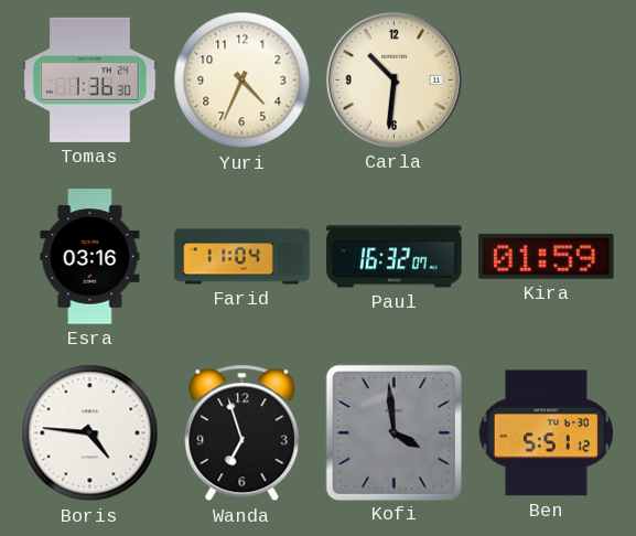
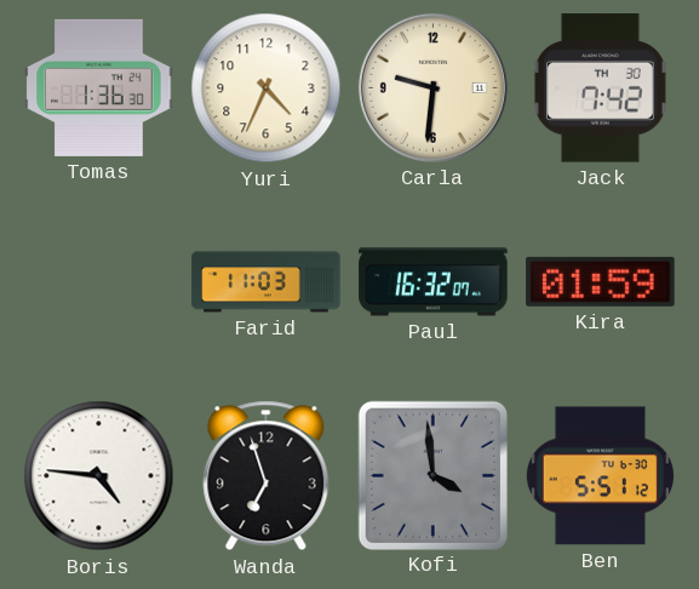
Carla: 10:31 -> 9:31 (432, 87)
Jack: none -> 7:42 (600, 88)
Esra: 03:16 -> none (90, 257)
Farid: 11:04 -> 11:03 (267, 282)
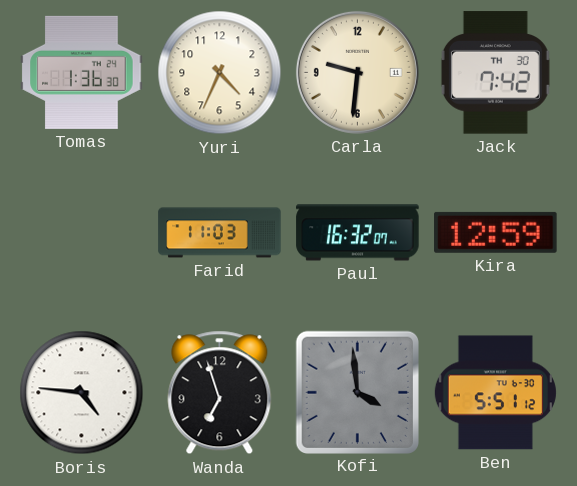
Kira: 01:59 -> 12:59 (496, 232)
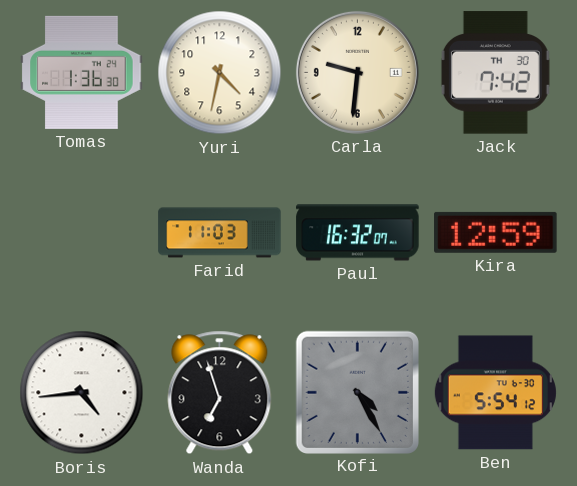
Yuri: 4:34 -> 4:32 (220, 73)
Boris: 4:46 -> 4:44 (82, 393)
Kofi: 3:59 -> 4:25 (357, 392)
Ben: 5:51 -> 5:54 (495, 393)
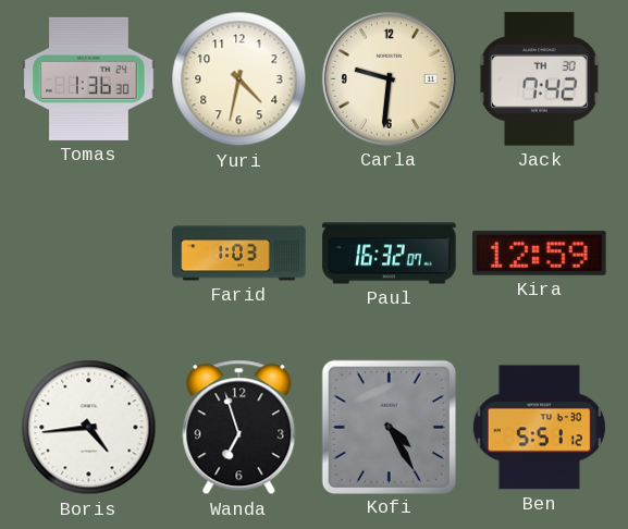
Farid: 11:03 -> 1:03 (239, 254)
Ben: 5:54 -> 5:51 (539, 428)
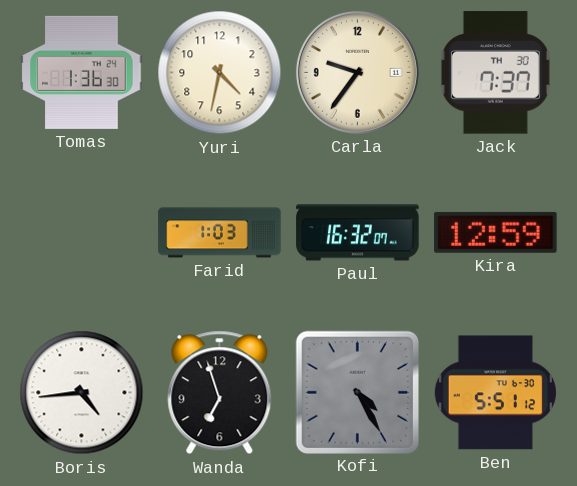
Carla: 9:31 -> 9:36 (357, 72)
Jack: 7:42 -> 7:37 (495, 73)
